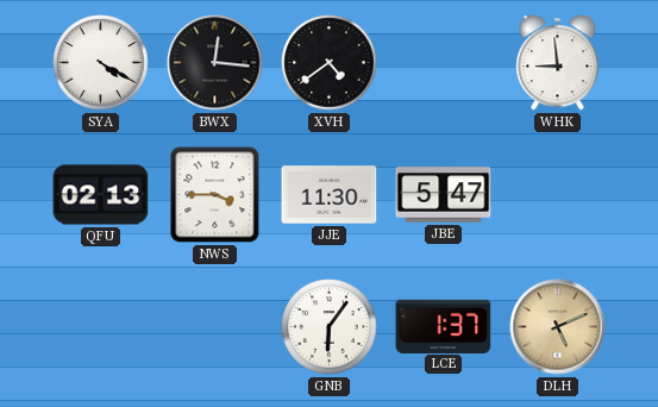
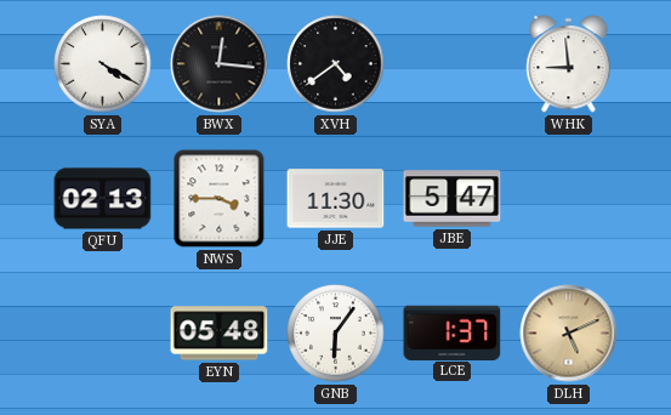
EYN: none -> 05:48 (220, 334)
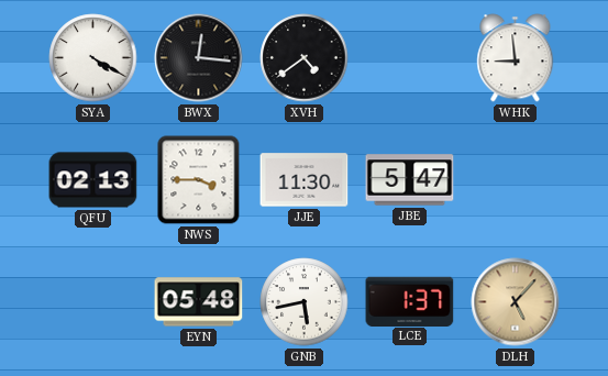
GNB: 6:06 -> 5:43 (305, 302)
DLH: 5:11 -> 5:07 (516, 302)
